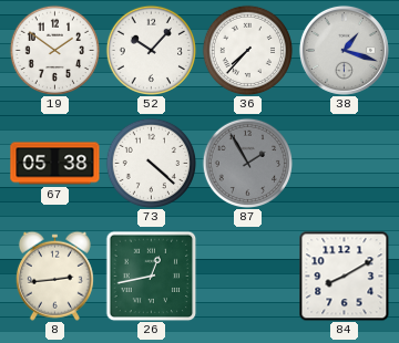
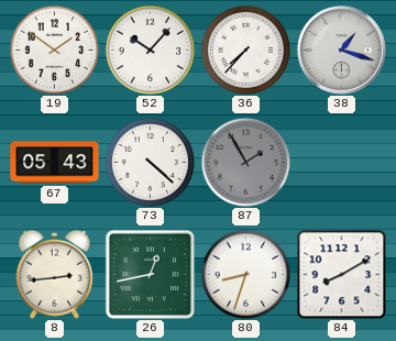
67: 05:38 -> 05:43 (55, 163)
80: none -> 8:33 (245, 274)
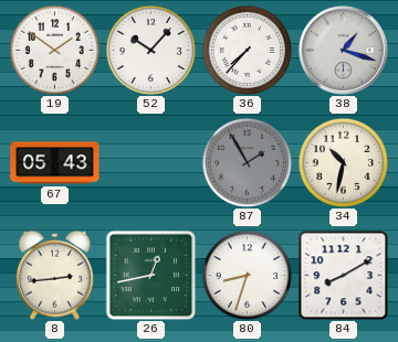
73: 4:22 -> none (150, 162)
34: none -> 10:32 (343, 162)
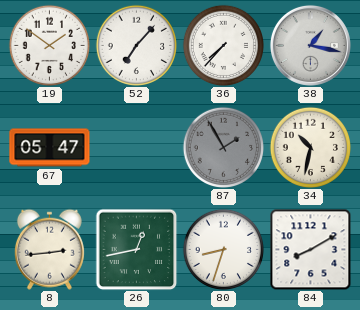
52: 10:07 -> 7:07 (136, 45)
38: 1:18 -> 1:17 (310, 45)
67: 05:43 -> 05:47 (50, 148)
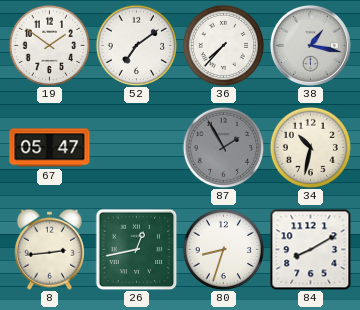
52: 7:07 -> 7:09 (136, 45)
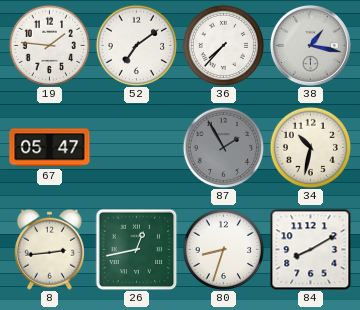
19: 1:51 -> 1:46 (49, 45)
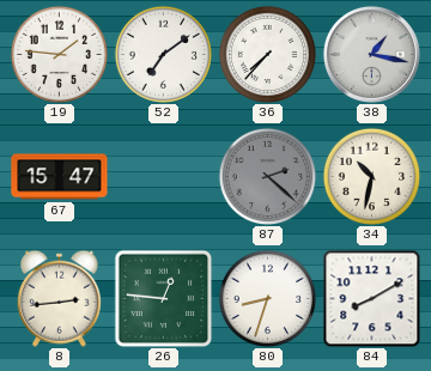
67: 05:47 -> 15:47 (60, 177)
87: 1:55 -> 2:22 (267, 176)
26: 12:43 -> 12:46 (163, 298)
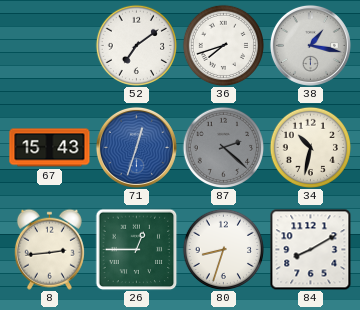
19: 1:46 -> none (59, 54)
36: 7:37 -> 7:42 (223, 45)
67: 15:47 -> 15:43 (50, 148)
71: none -> 12:33 (136, 147)
26: 12:46 -> 12:45 (136, 249)
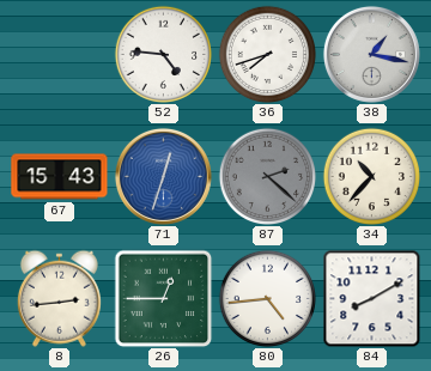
52: 7:09 -> 4:46 (163, 54)
34: 10:32 -> 10:37 (371, 176)
80: 8:33 -> 4:44 (267, 298)
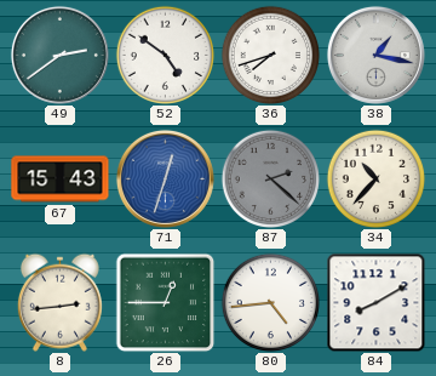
49: none -> 2:39 (59, 55)
52: 4:46 -> 4:51 (165, 55)
